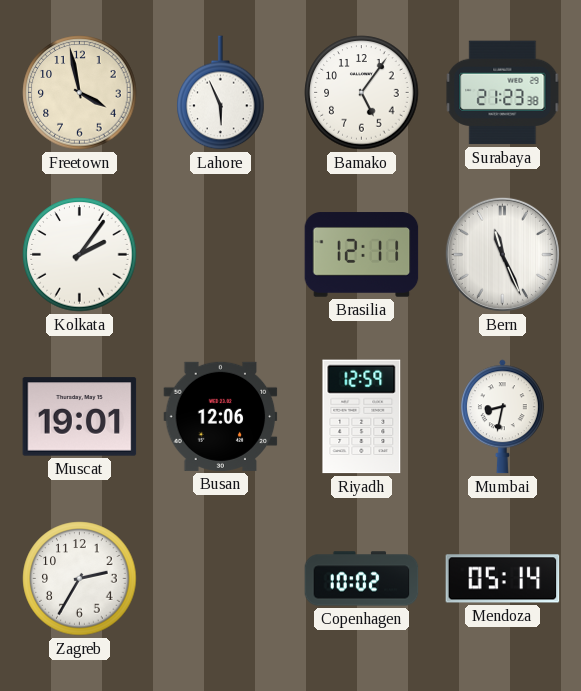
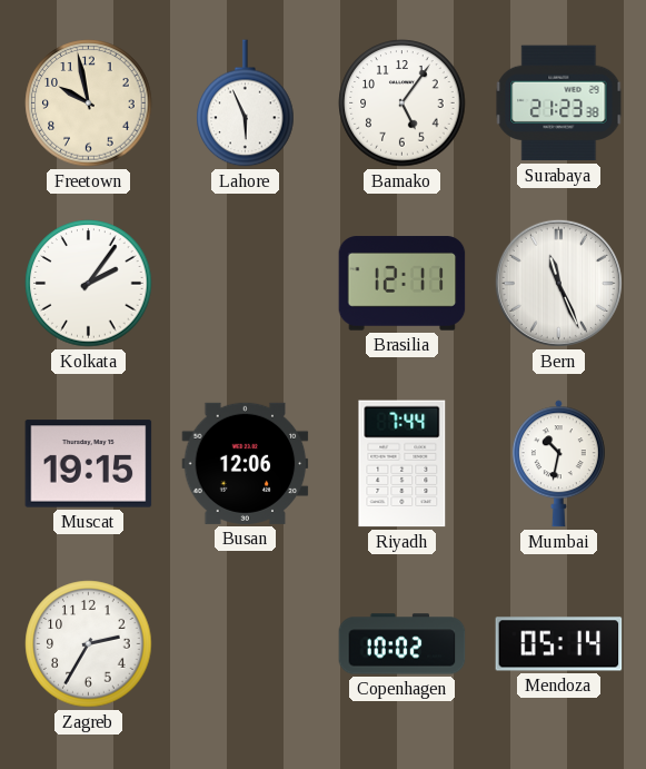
Freetown: 3:58 -> 9:58 (89, 103)
Muscat: 19:01 -> 19:15 (89, 464)
Riyadh: 12:59 -> 7:44 (402, 464)
Mumbai: 8:32 -> 10:32 (558, 464)
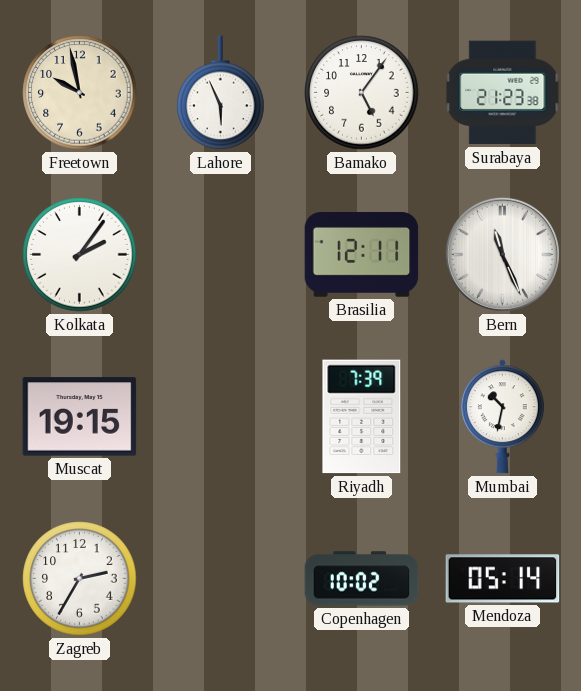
Busan: 12:06 -> none (246, 463)
Riyadh: 7:44 -> 7:39 (362, 417)
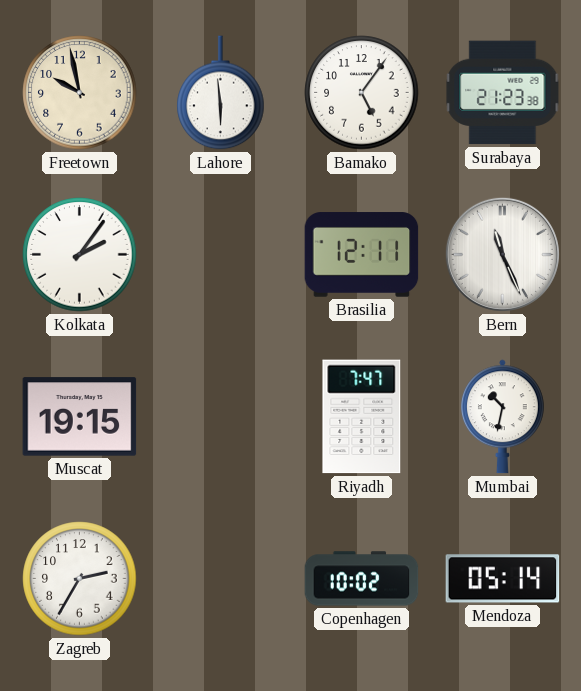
Lahore: 5:56 -> 5:59 (221, 93)
Riyadh: 7:39 -> 7:47 (362, 417)
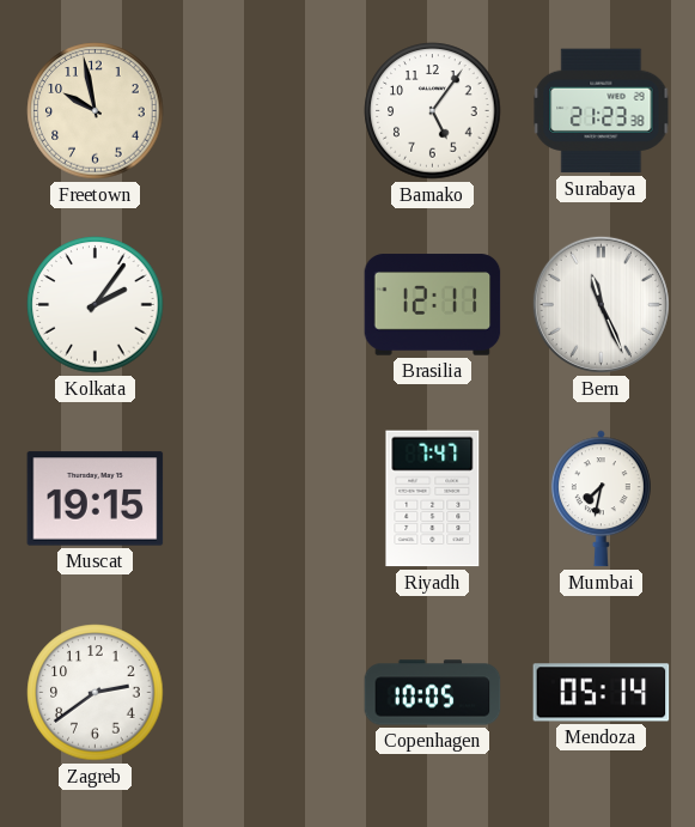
Lahore: 5:59 -> none (221, 93)
Mumbai: 10:32 -> 7:32 (600, 499)
Zagreb: 2:35 -> 2:39 (96, 693)
Copenhagen: 10:02 -> 10:05 (433, 693)
